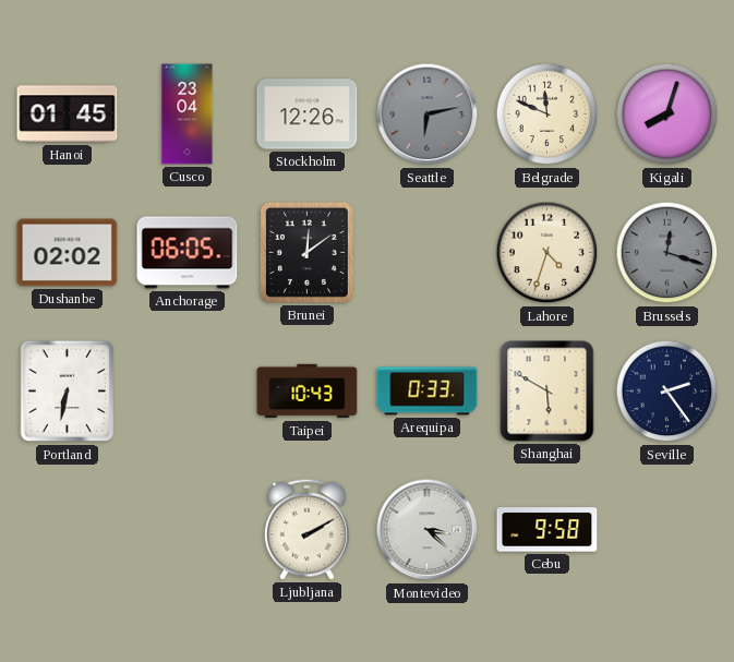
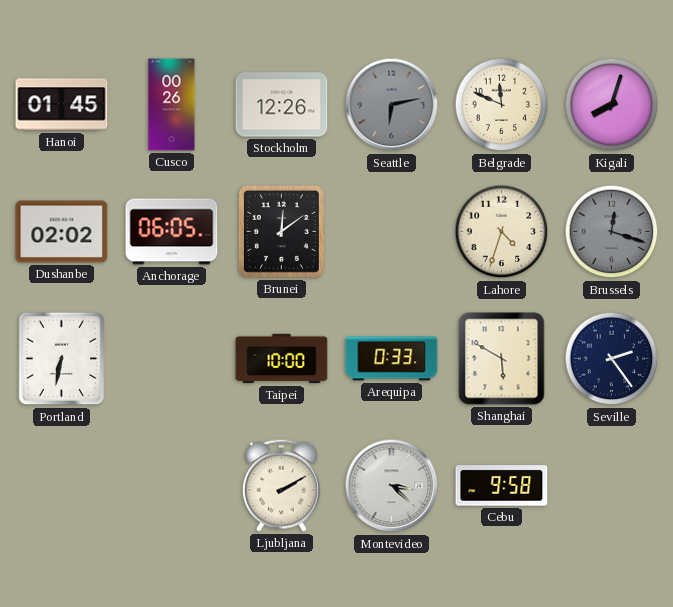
Cusco: 23:04 -> 00:26 (172, 105)
Taipei: 10:43 -> 10:00 (282, 359)
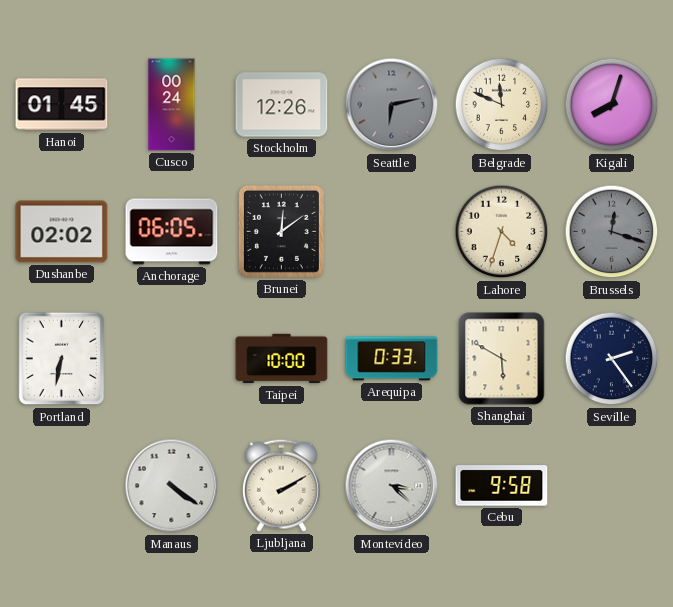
Cusco: 00:26 -> 00:24 (172, 105)
Manaus: none -> 4:21 (172, 486)
